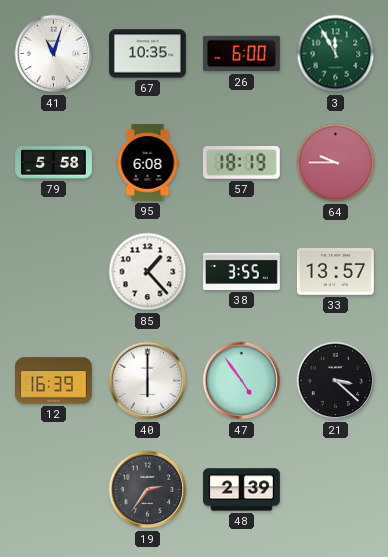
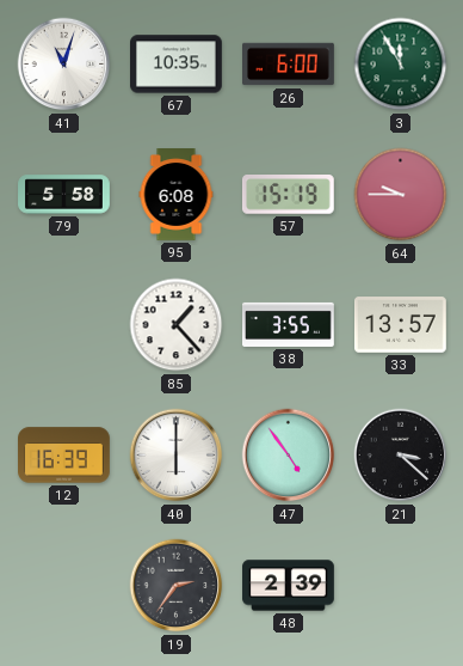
57: 18:19 -> 15:19 (288, 195)
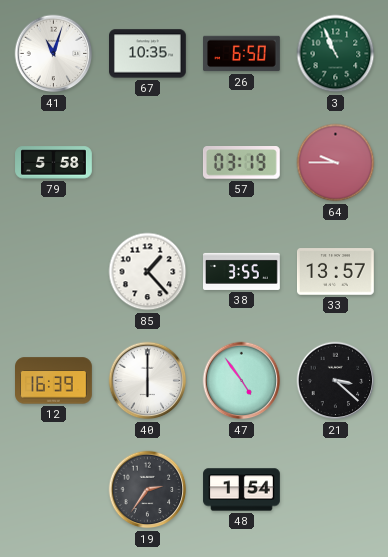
26: 6:00 -> 6:50 (242, 54)
3: 11:55 -> 10:56 (336, 54)
95: 6:08 -> none (177, 195)
57: 15:19 -> 03:19 (241, 163)
48: 2:39 -> 1:54 (242, 490)
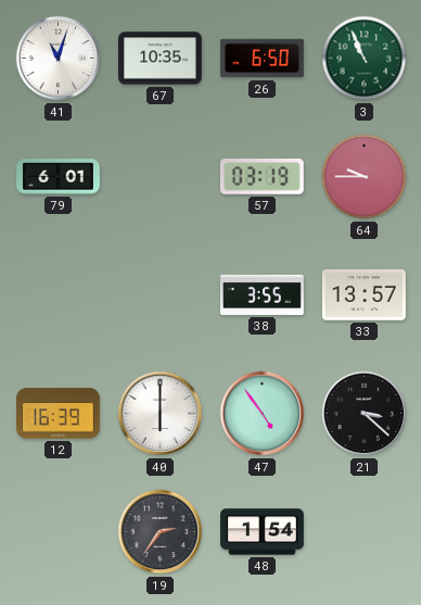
79: 5:58 -> 6:01 (59, 177)
85: 1:23 -> none (148, 272)
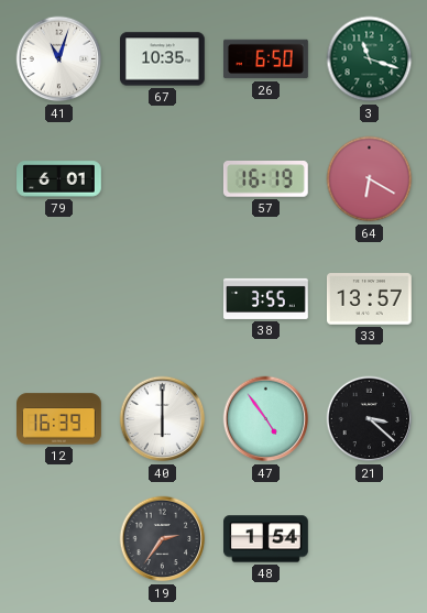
3: 10:56 -> 11:18 (370, 59)
57: 03:19 -> 16:19 (265, 179)
64: 9:45 -> 6:20 (370, 179)
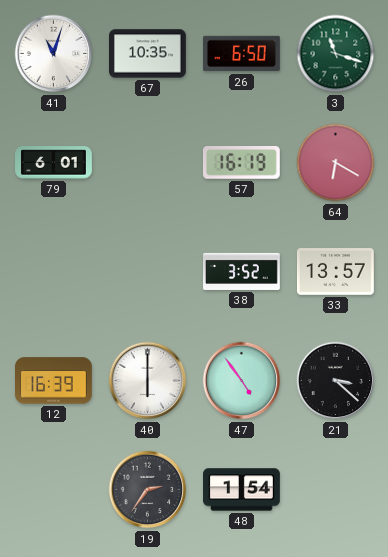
38: 3:55 -> 3:52 (242, 271)
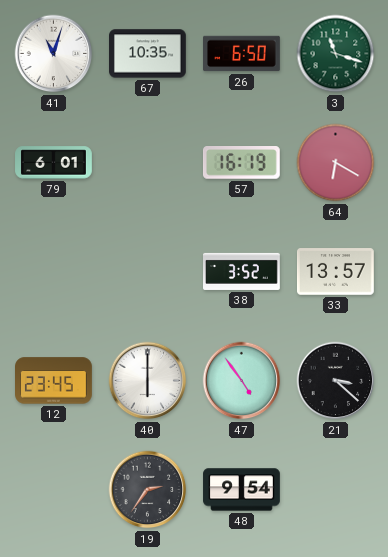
12: 16:39 -> 23:45 (54, 381)
48: 1:54 -> 9:54 (242, 490)
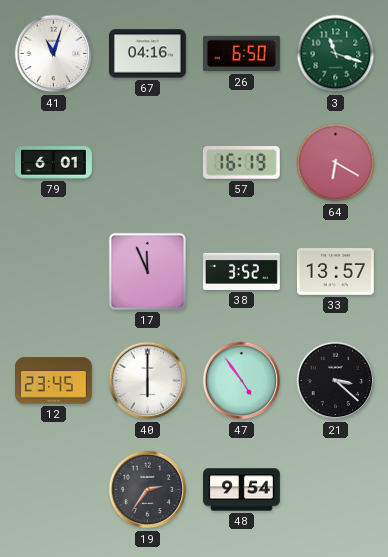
67: 10:35 -> 04:16 (148, 54)
17: none -> 11:56 (147, 271)
